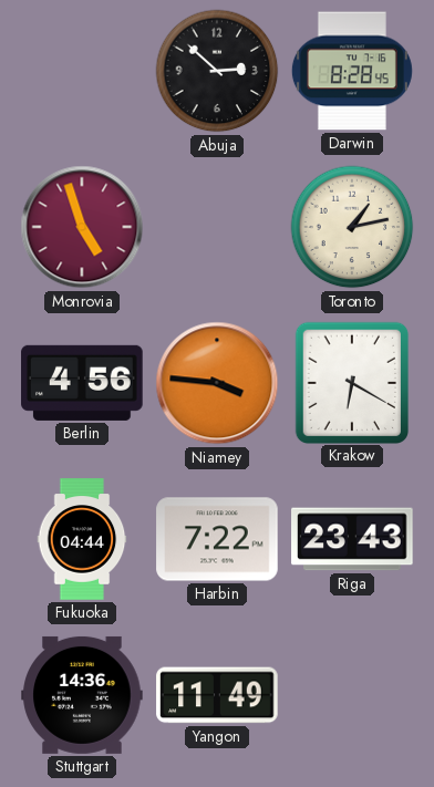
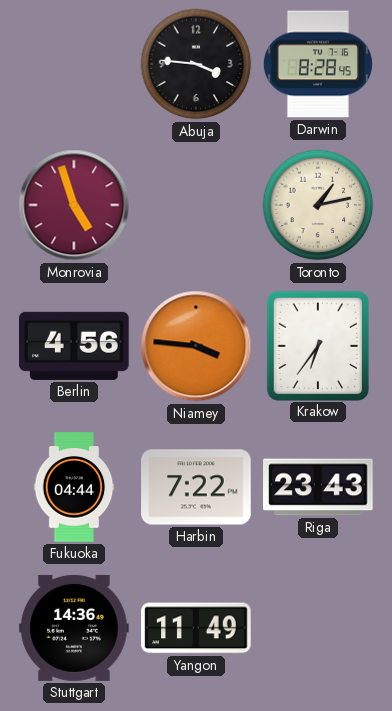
Abuja: 2:52 -> 3:46 (196, 64)
Krakow: 6:20 -> 6:36 (317, 345)
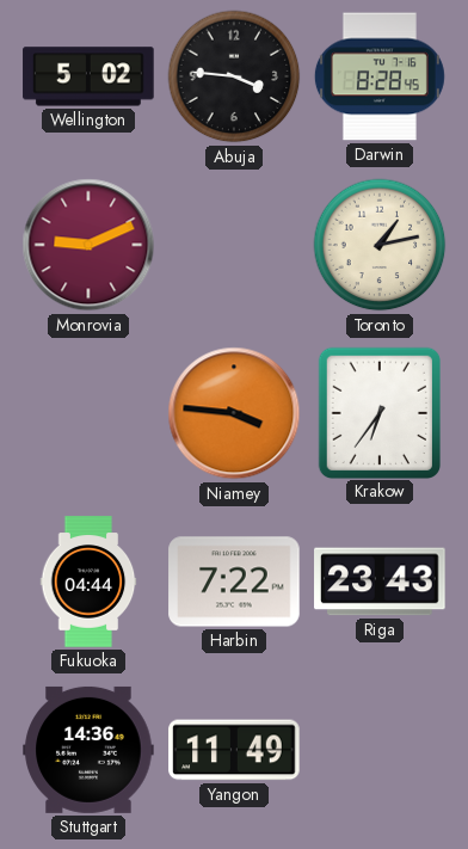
Wellington: none -> 5:02 (88, 76)
Monrovia: 4:57 -> 9:11 (88, 245)
Berlin: 4:56 -> none (74, 346)
